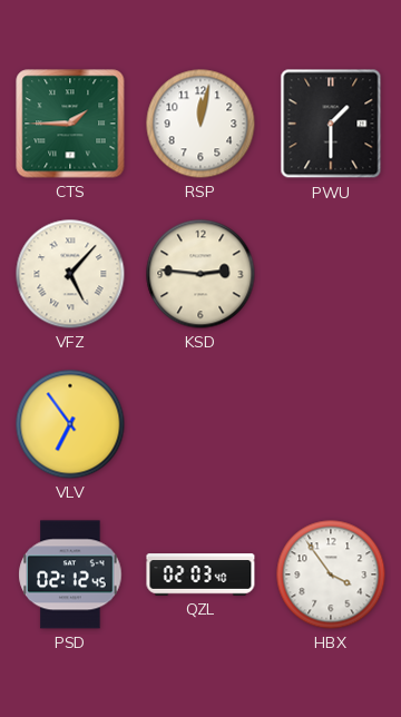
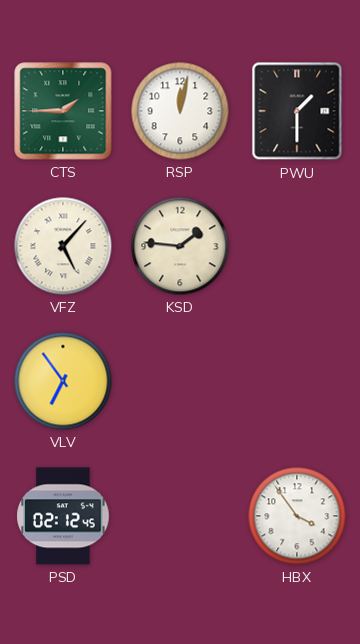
KSD: 2:46 -> 1:46 (180, 246)
QZL: 02:03 -> none (200, 574)
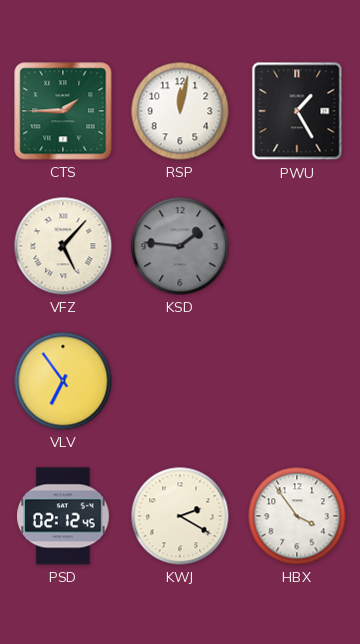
PWU: 1:30 -> 1:25 (297, 111)
KSD dial: cream -> grey (180, 246)
KWJ: none -> 2:20 (180, 516)
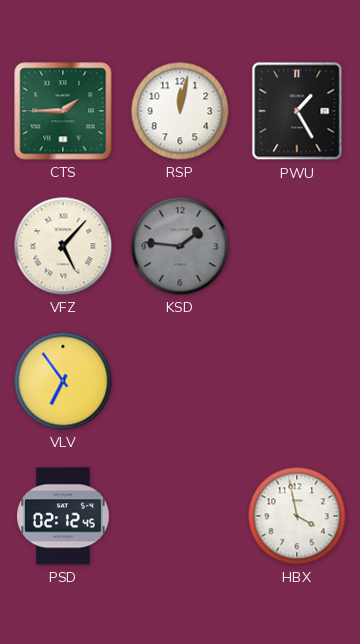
KWJ: 2:20 -> none (180, 516)
HBX: 3:54 -> 3:58 (297, 516)
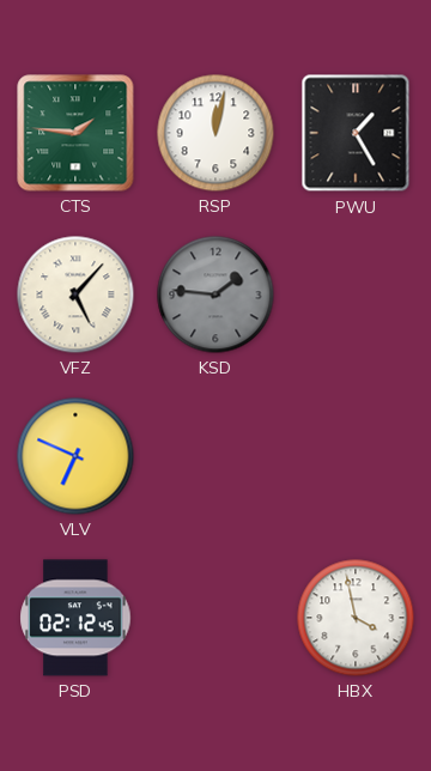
CTS: 1:45 -> 1:46 (75, 133)
VLV: 6:54 -> 6:49 (75, 456)
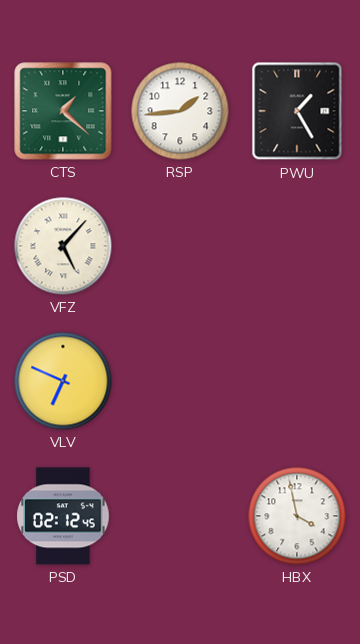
CTS: 1:46 -> 1:22 (63, 111)
RSP: 12:02 -> 1:44 (180, 111)
KSD: 1:46 -> none (215, 295)
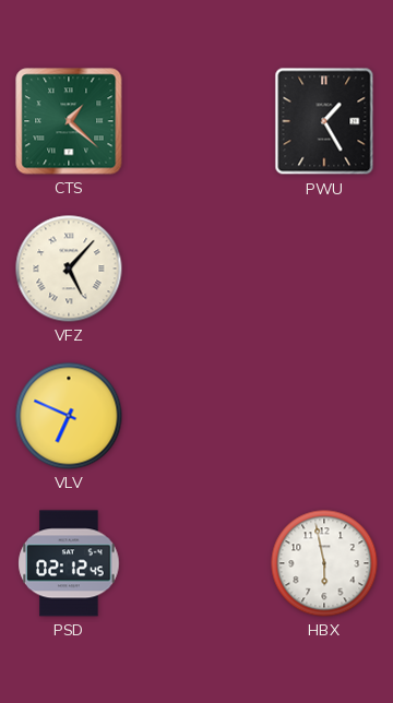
RSP: 1:44 -> none (180, 111)
HBX: 3:58 -> 5:58 (324, 563)
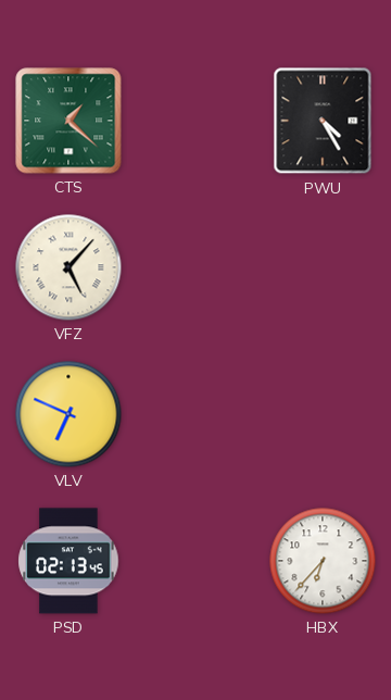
PWU: 1:25 -> 4:25 (323, 121)
PSD: 02:12 -> 02:13 (68, 561)
HBX: 5:58 -> 6:37 (323, 561)
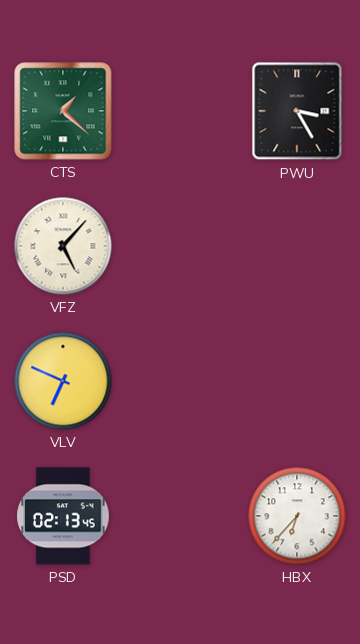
PWU: 4:25 -> 3:25 (297, 111)
